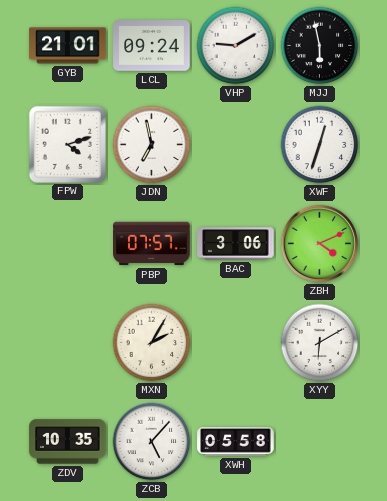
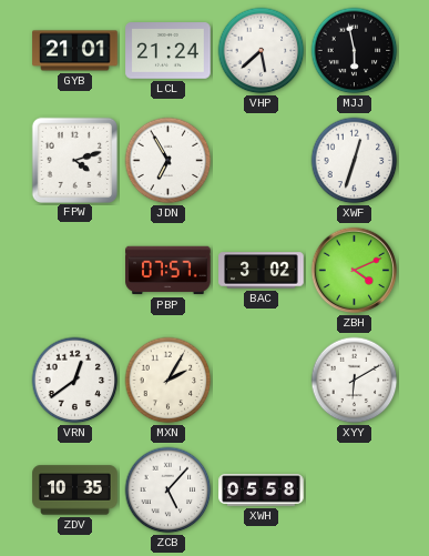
LCL: 09:24 -> 21:24 (168, 51)
VHP: 9:10 -> 5:38 (262, 51)
JDN: 6:58 -> 6:55 (168, 161)
BAC: 3:06 -> 3:02 (262, 271)
VRN: none -> 12:39 (75, 381)
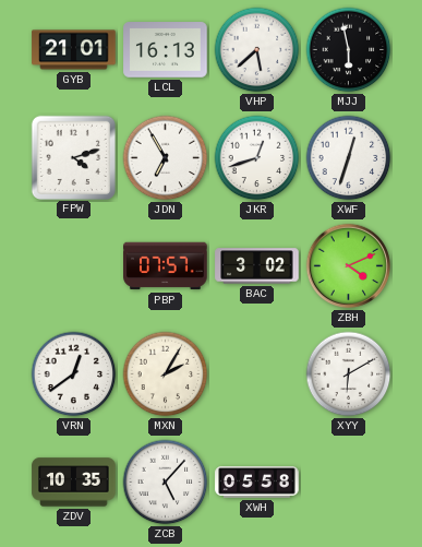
LCL: 21:24 -> 16:13 (166, 50)
JKR: none -> 12:42 (257, 158)
